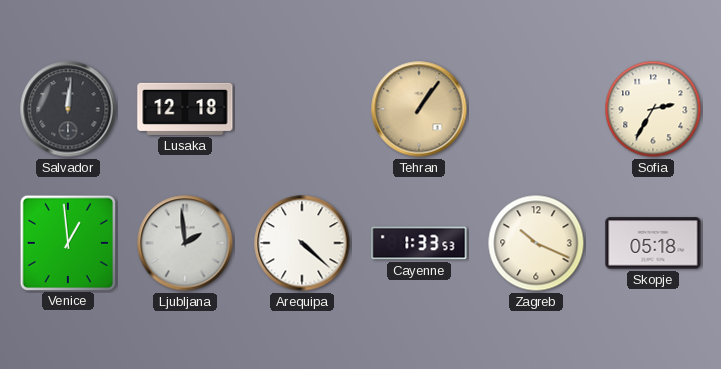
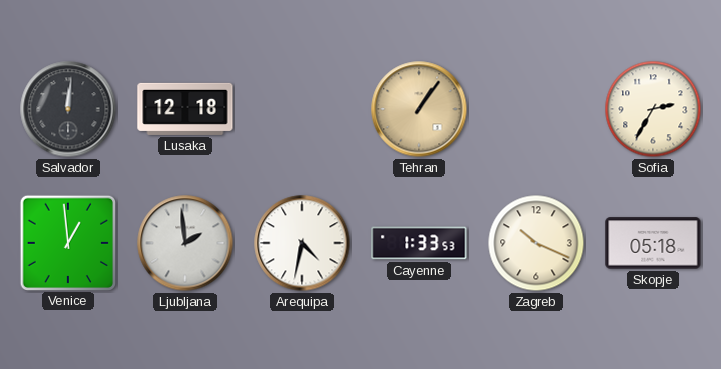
Arequipa: 4:22 -> 4:32 (302, 243)
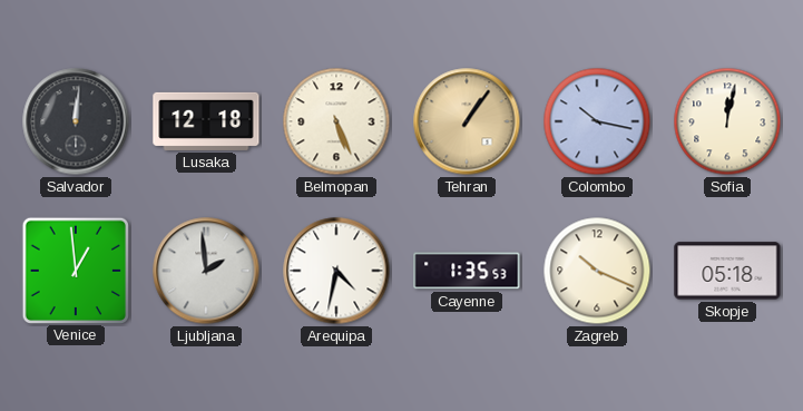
Belmopan: none -> 5:26 (336, 121)
Colombo: none -> 10:17 (597, 121)
Sofia: 2:35 -> 12:02 (727, 121)
Cayenne: 1:33 -> 1:35 (467, 271)
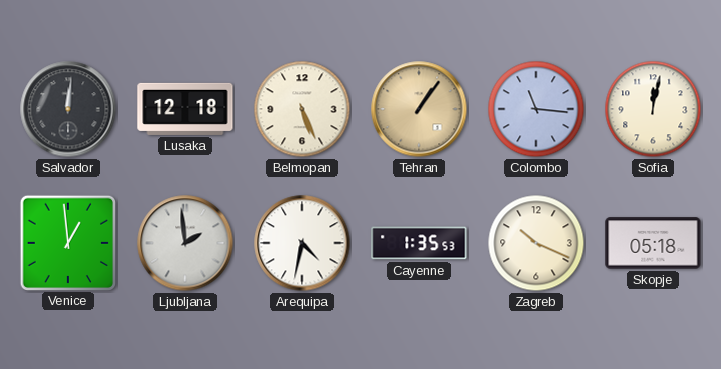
Colombo: 10:17 -> 11:16 (536, 109)
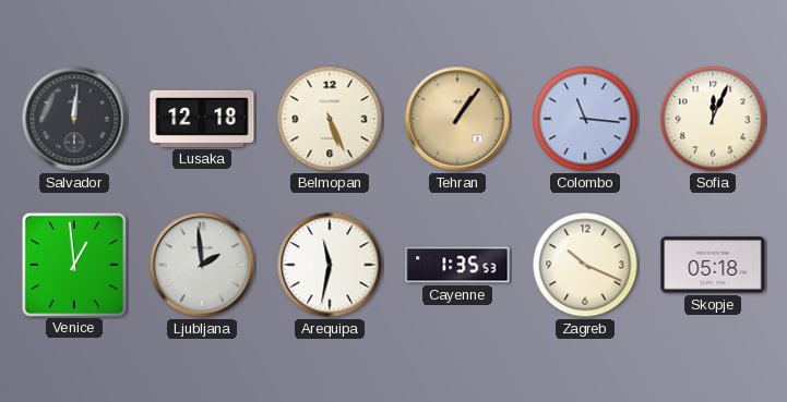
Sofia: 12:02 -> 12:04 (713, 119)
Arequipa: 4:32 -> 11:32 (330, 265)
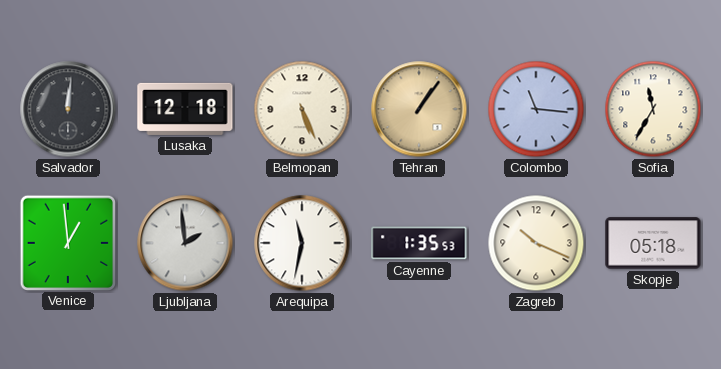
Sofia: 12:04 -> 11:35 (653, 109)
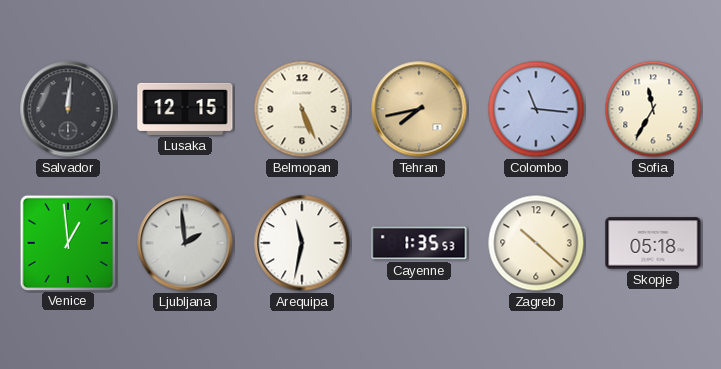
Lusaka: 12:18 -> 12:15 (185, 109)
Tehran: 1:06 -> 7:43 (419, 109)
Zagreb: 10:19 -> 10:22 (536, 243)
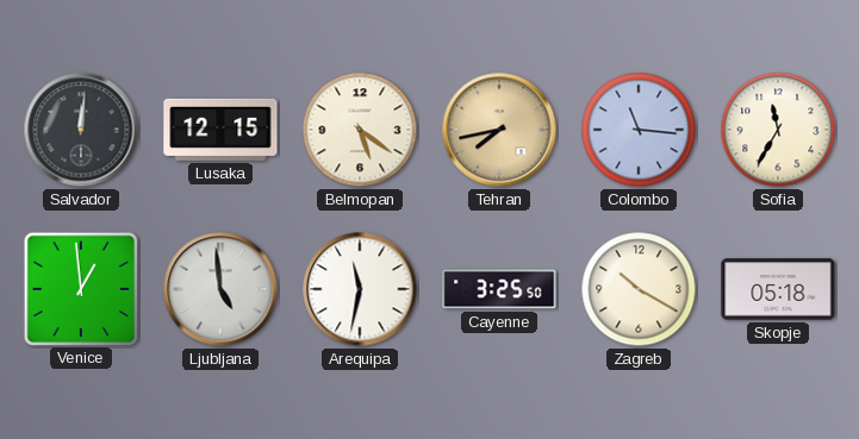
Belmopan: 5:26 -> 5:21 (360, 130)
Ljubljana: 1:59 -> 4:59 (220, 289)
Cayenne: 1:35 -> 3:25 (499, 289)
Zagreb: 10:22 -> 10:20 (639, 289)
